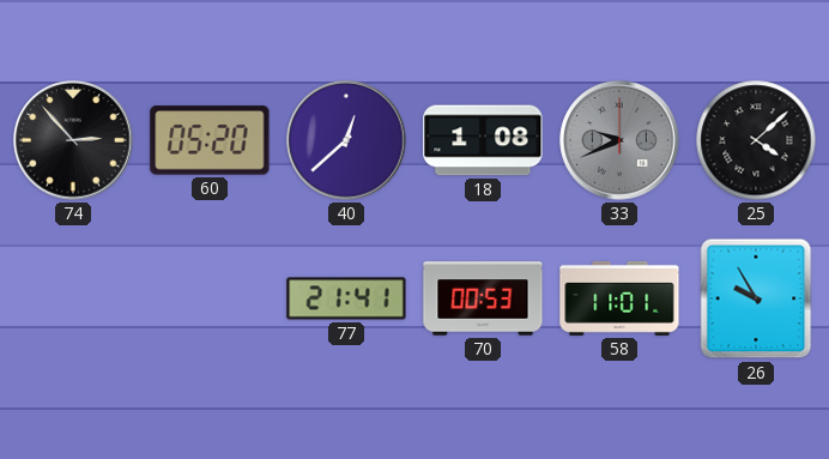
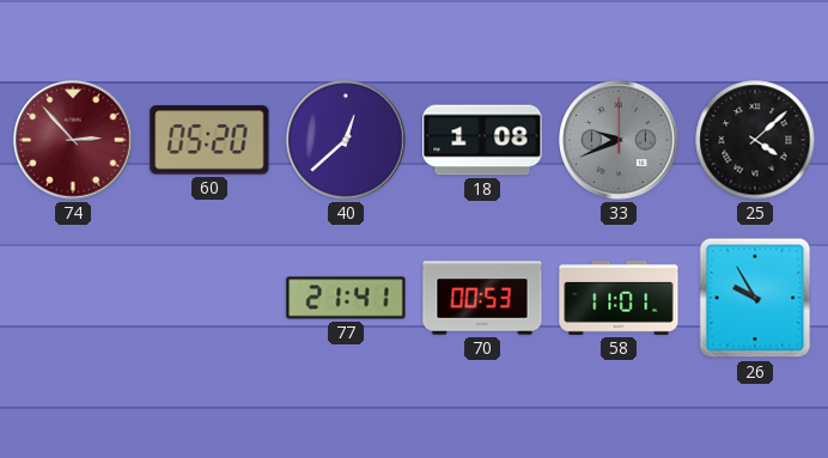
74 dial: black -> burgundy (73, 140)
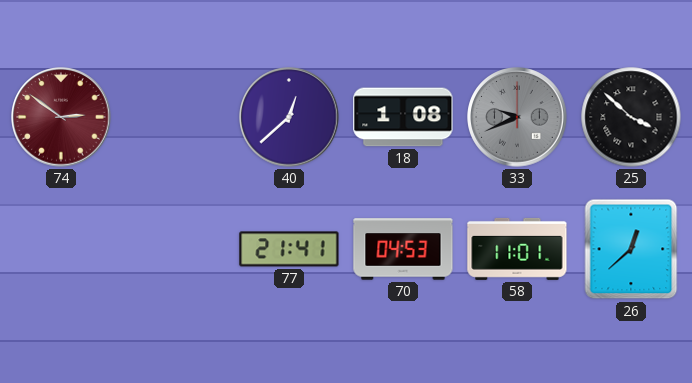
74: 2:53 -> 2:51 (61, 117)
60: 05:20 -> none (209, 140)
25: 4:08 -> 3:52 (631, 117)
70: 00:53 -> 04:53 (403, 249)
26: 9:55 -> 12:38 (631, 249)
